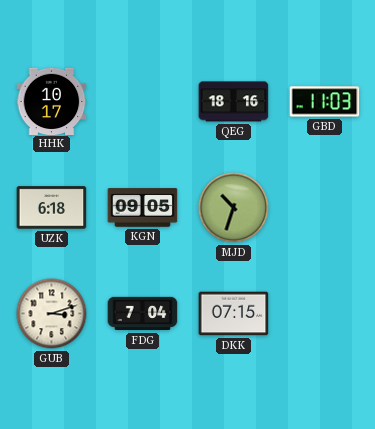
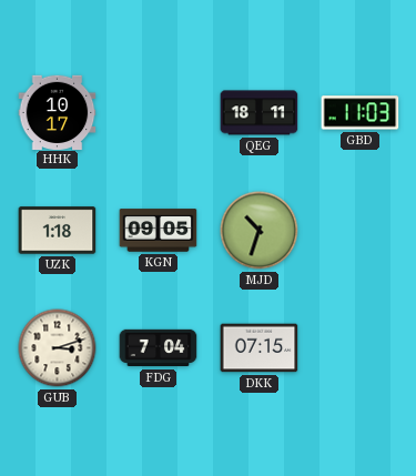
QEG: 18:16 -> 18:11 (260, 113)
UZK: 6:18 -> 1:18 (58, 231)
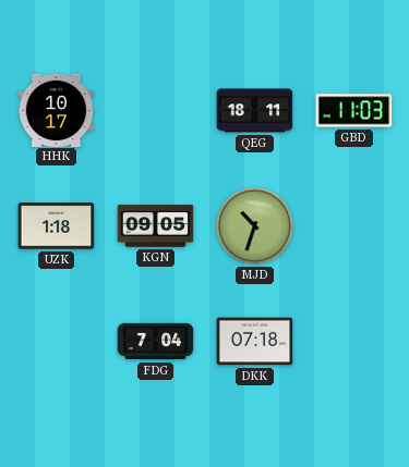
GUB: 3:12 -> none (58, 348)
DKK: 07:15 -> 07:18 (255, 342)
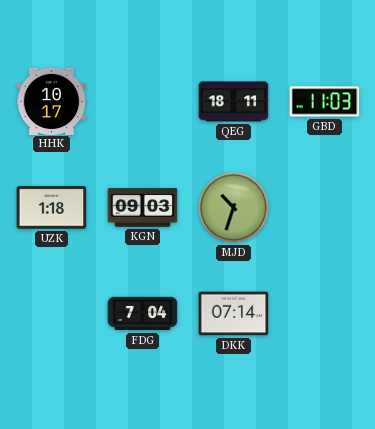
KGN: 09:05 -> 09:03 (143, 208)
DKK: 07:18 -> 07:14 (234, 314)
